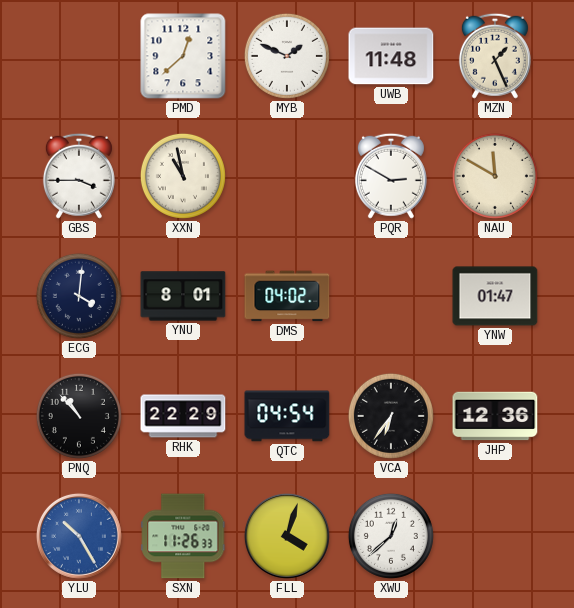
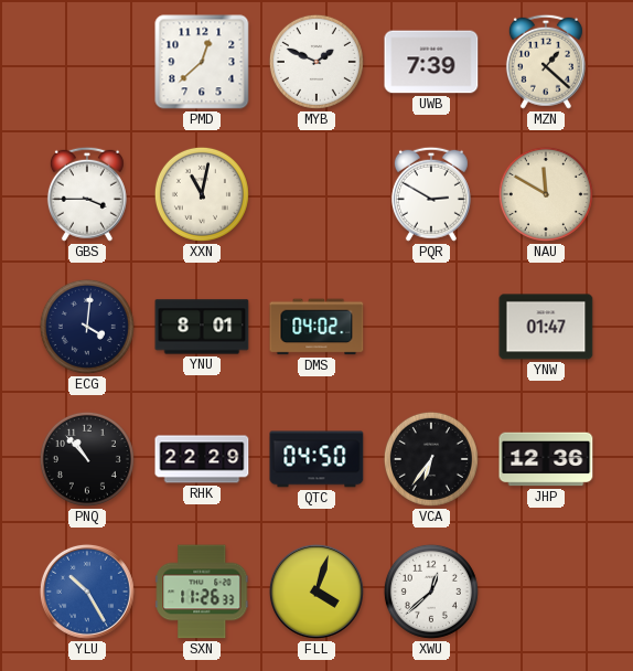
UWB: 11:48 -> 7:39 (431, 62)
MZN: 1:26 -> 1:22 (546, 62)
XXN: 10:58 -> 11:02 (202, 194)
QTC: 04:54 -> 04:50 (316, 459)
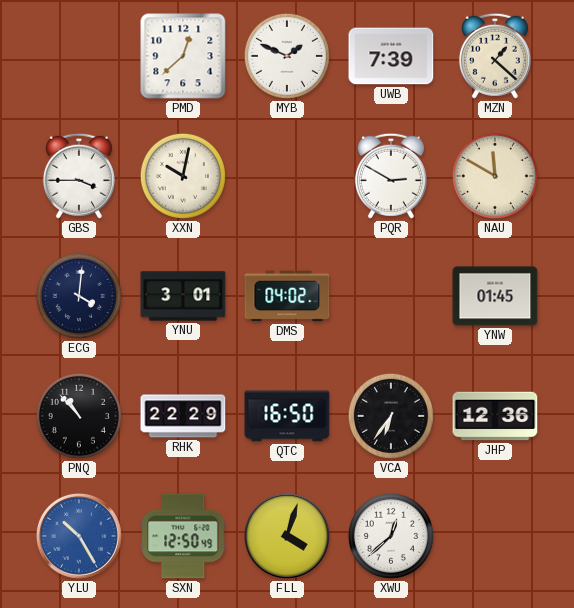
XXN: 11:02 -> 10:02 (183, 176)
YNU: 8:01 -> 3:01 (183, 296)
YNW: 01:47 -> 01:45 (495, 296)
QTC: 04:50 -> 16:50 (287, 416)
SXN: 11:26 -> 12:50 (183, 536)
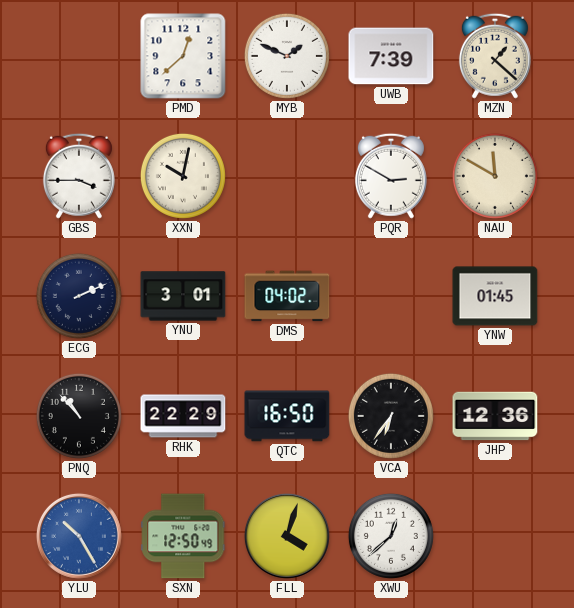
ECG: 4:01 -> 2:11 (79, 296)
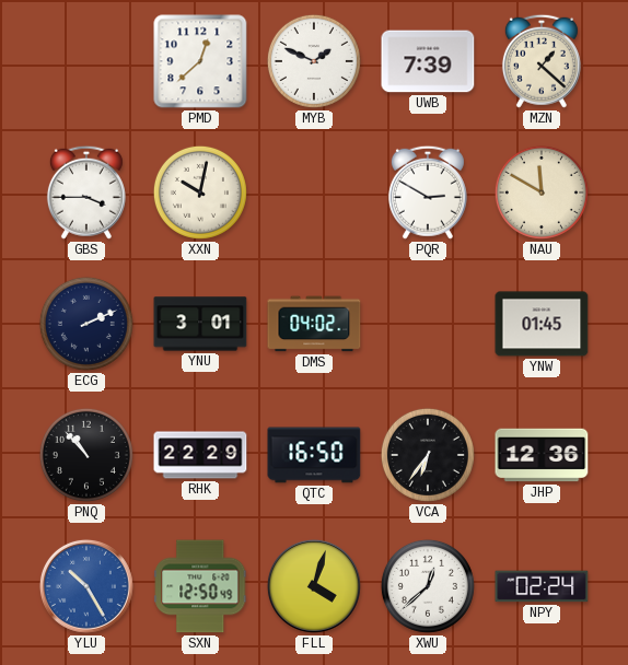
NPY: none -> 02:24 (542, 586)
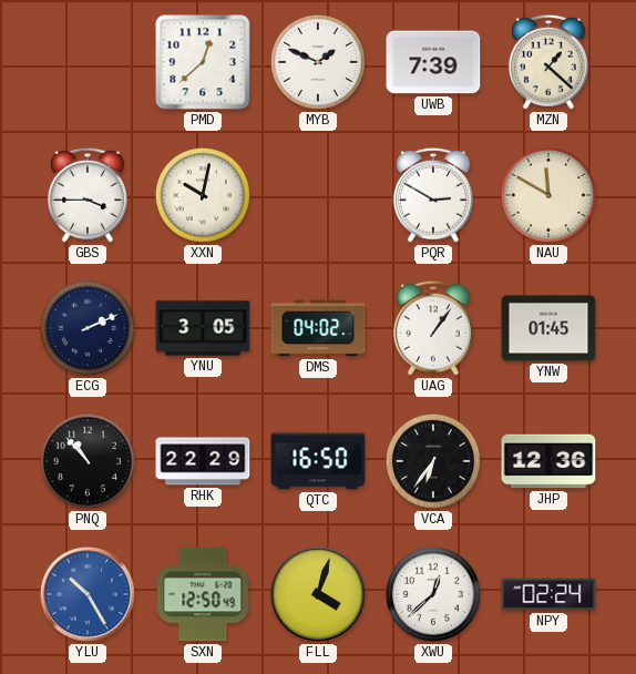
YNU: 3:01 -> 3:05 (203, 328)
UAG: none -> 1:06 (433, 328)
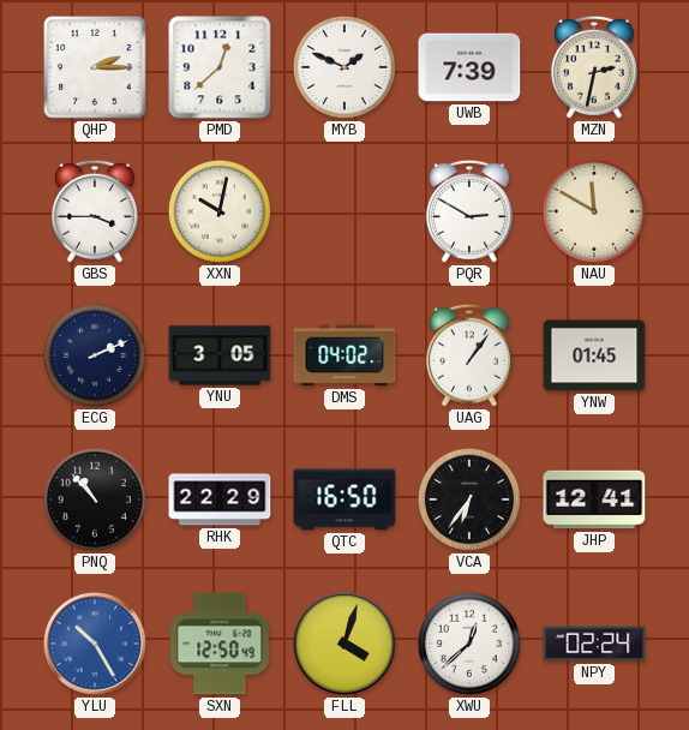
QHP: none -> 2:15 (95, 67)
MZN: 1:22 -> 2:32 (594, 67)
JHP: 12:36 -> 12:41 (594, 499)
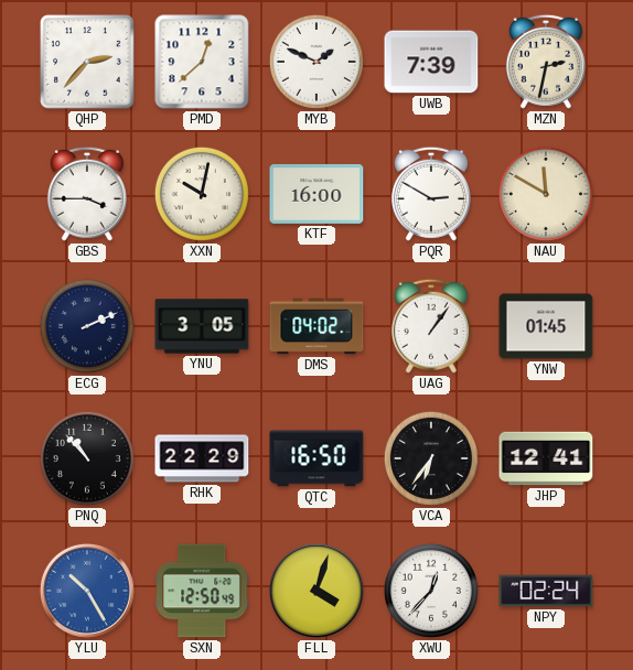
QHP: 2:15 -> 2:37 (87, 62)
KTF: none -> 16:00 (316, 194)
XWU: 12:38 -> 12:37 (431, 591)
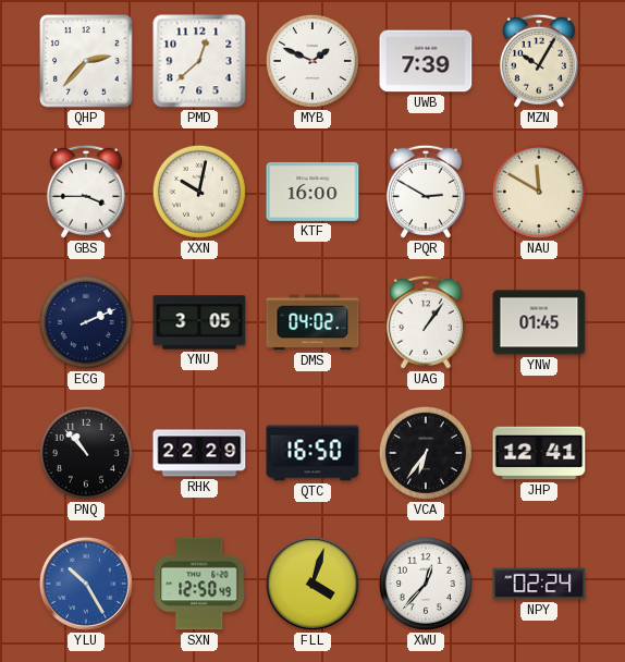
MZN: 2:32 -> 10:05 (539, 61)
